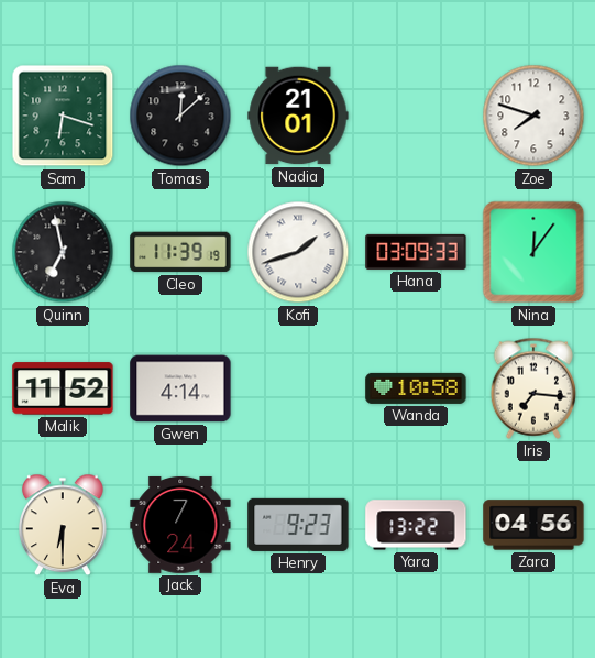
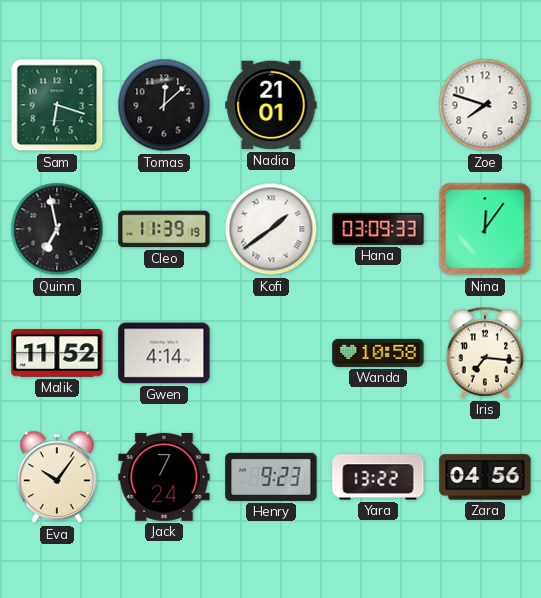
Kofi: 1:42 -> 1:39 (271, 229)
Eva: 6:30 -> 10:06 (58, 477)
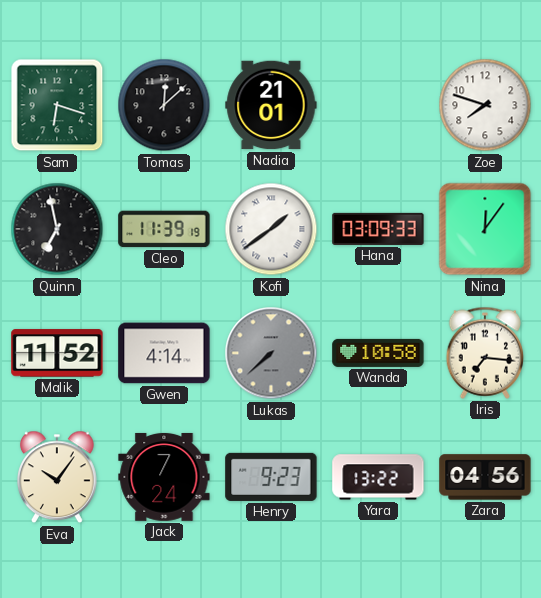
Lukas: none -> 7:38 (271, 353)
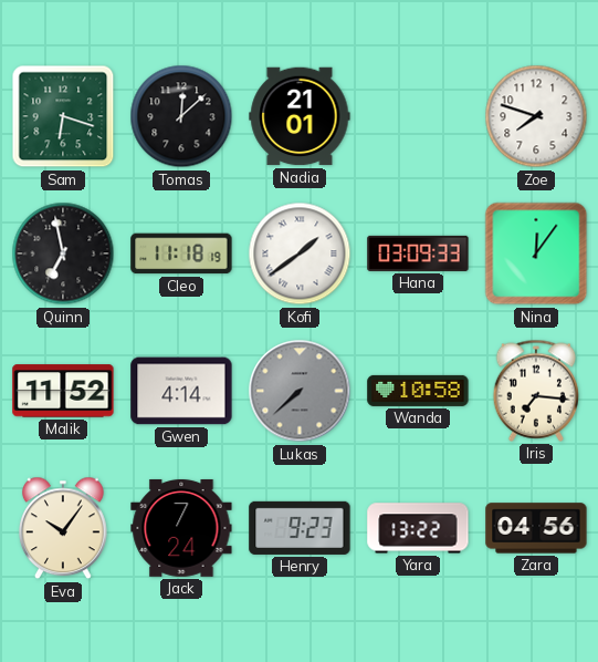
Cleo: 11:39 -> 11:18 (181, 254)
